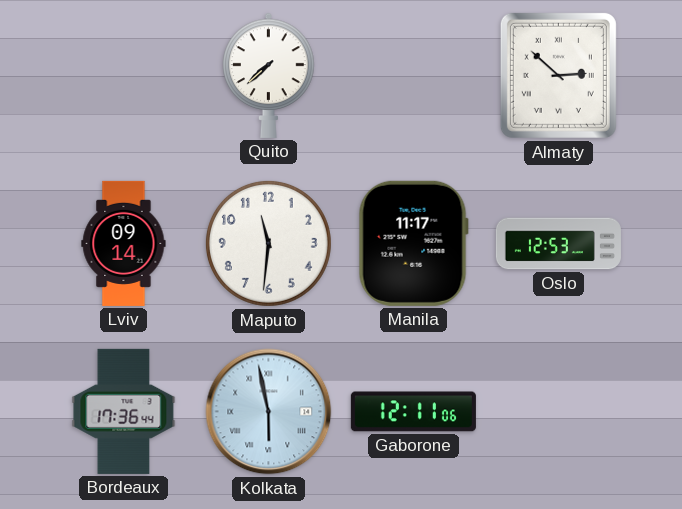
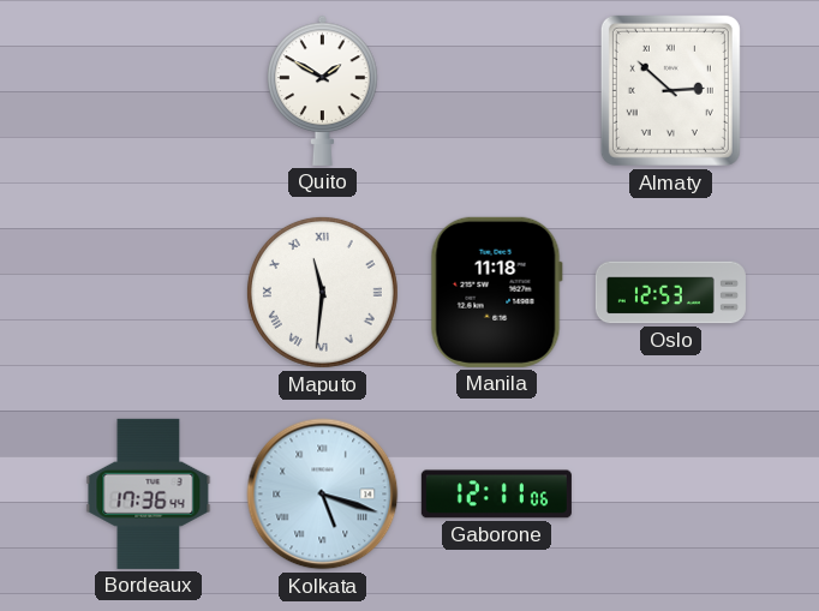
Quito: 7:38 -> 1:50 (323, 90)
Lviv: 09:14 -> none (124, 243)
Maputo numerals: Arabic -> Roman (322, 292)
Manila: 11:17 -> 11:18 (496, 292)
Kolkata: 5:58 -> 5:18 (323, 495)
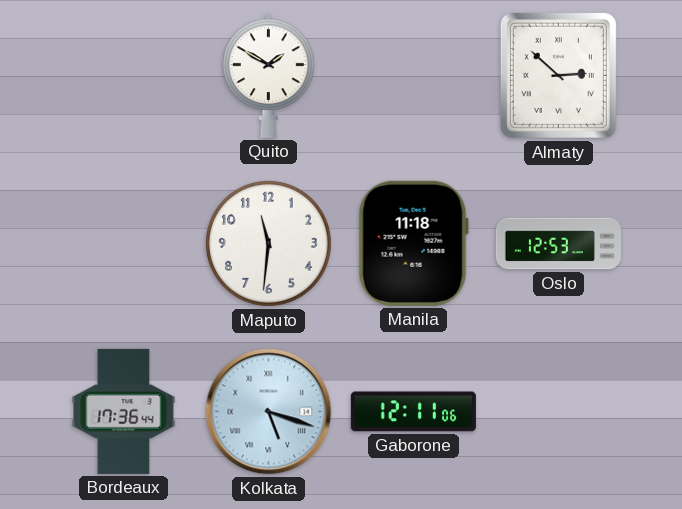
Maputo numerals: Roman -> Arabic (268, 243)
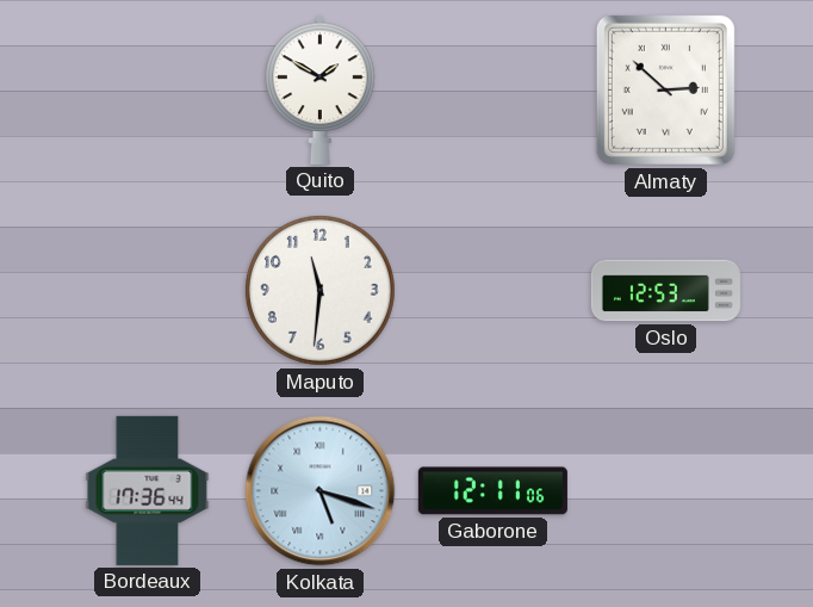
Manila: 11:18 -> none (413, 243)
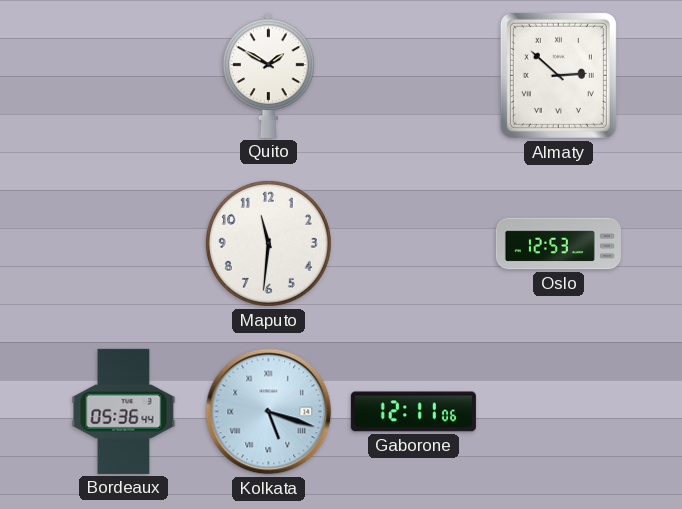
Bordeaux: 17:36 -> 05:36 (124, 411)
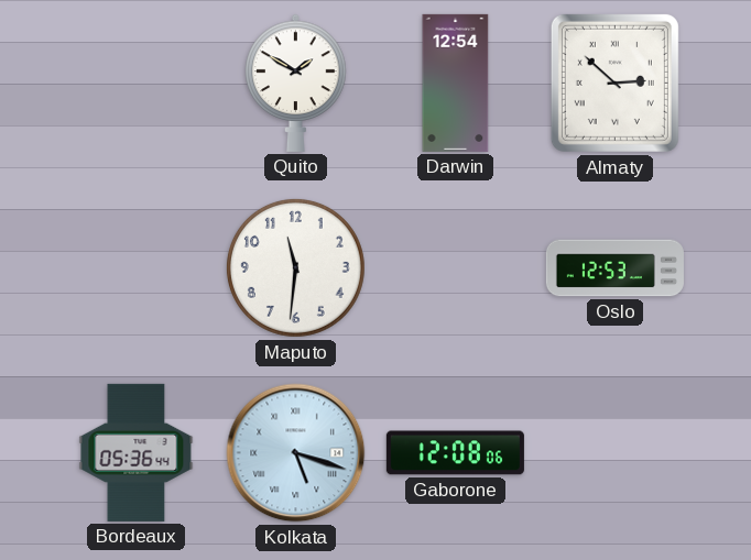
Darwin: none -> 12:54 (456, 83)
Gaborone: 12:11 -> 12:08 (455, 453)
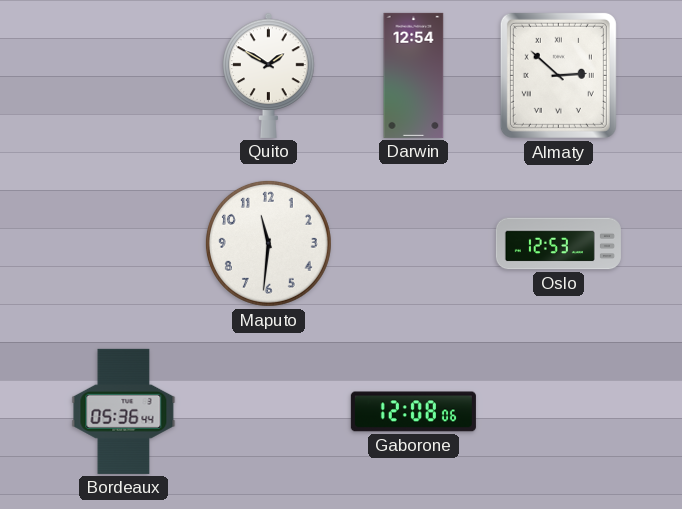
Kolkata: 5:18 -> none (296, 453)
